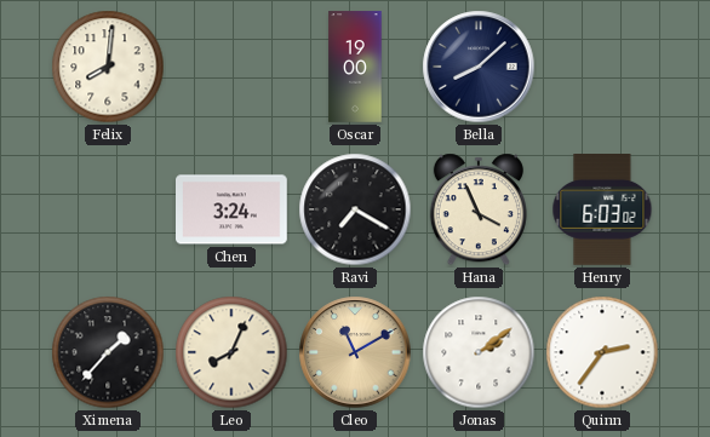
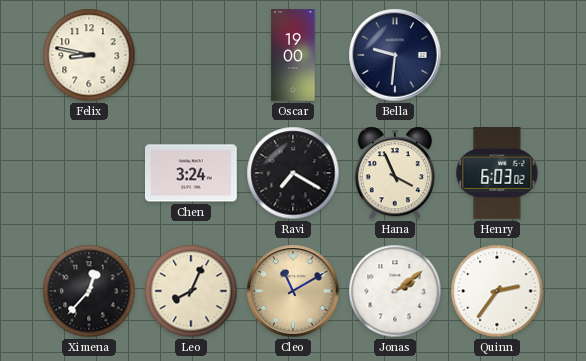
Felix: 8:01 -> 8:47 (89, 55)
Bella: 8:08 -> 9:31 (395, 55)
Ximena: 1:37 -> 12:37 (89, 291)
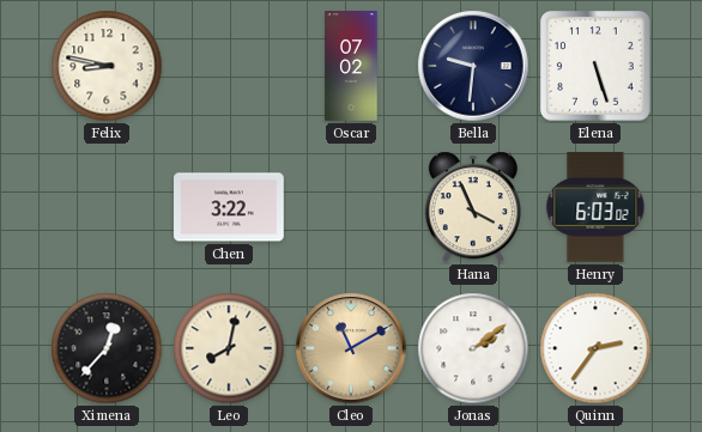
Oscar: 19:00 -> 07:02 (351, 66)
Elena: none -> 5:27 (595, 67)
Chen: 3:24 -> 3:22 (230, 207)
Ravi: 7:20 -> none (293, 173)
Leo: 8:04 -> 8:02 (229, 348)
